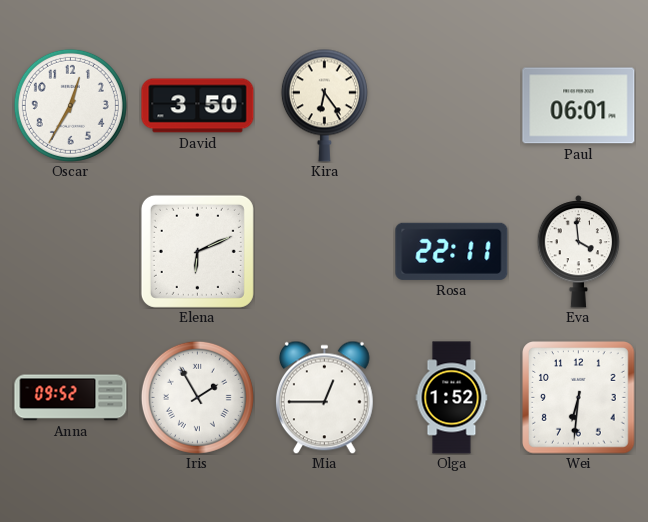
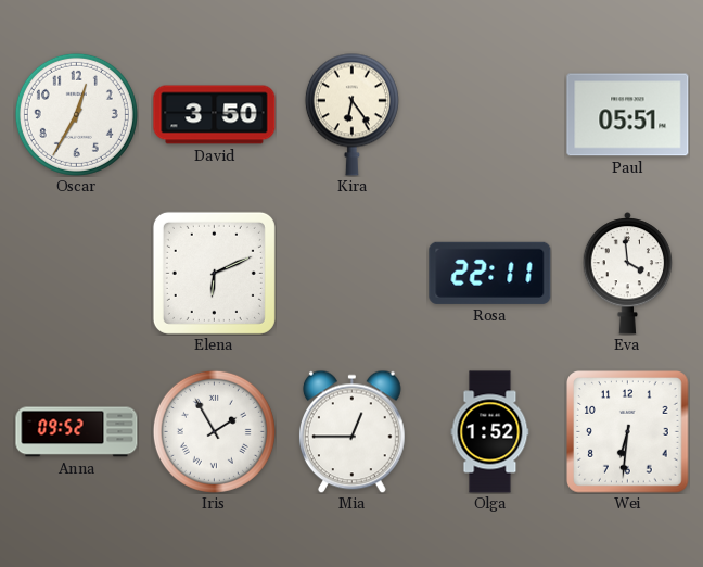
Paul: 06:01 -> 05:51 (628, 115)
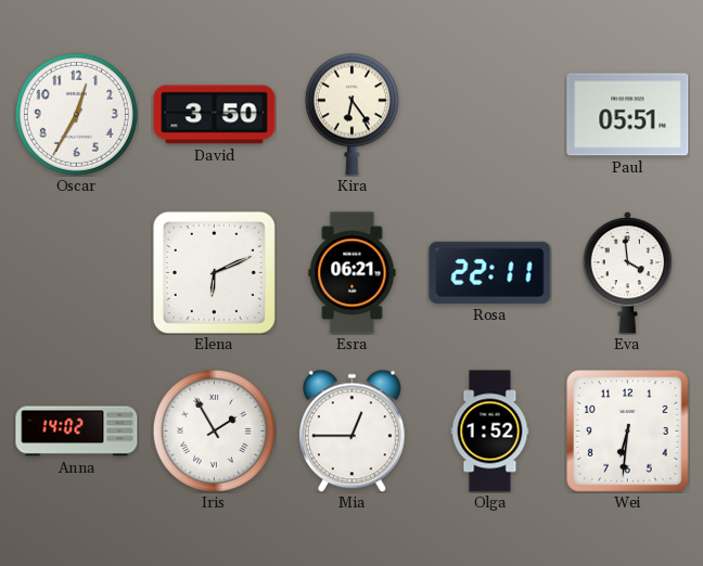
Esra: none -> 06:21 (353, 273)
Anna: 09:52 -> 14:02 (77, 432)
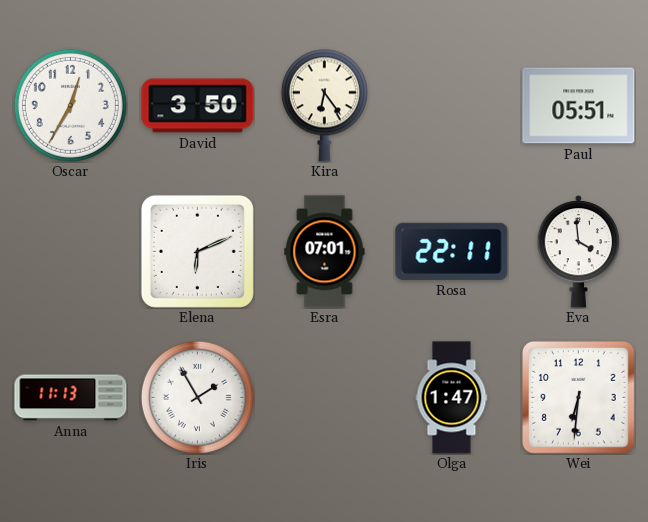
Esra: 06:21 -> 07:01 (325, 252)
Anna: 14:02 -> 11:13 (71, 398)
Mia: 12:45 -> none (351, 430)
Olga: 1:52 -> 1:47 (452, 398)
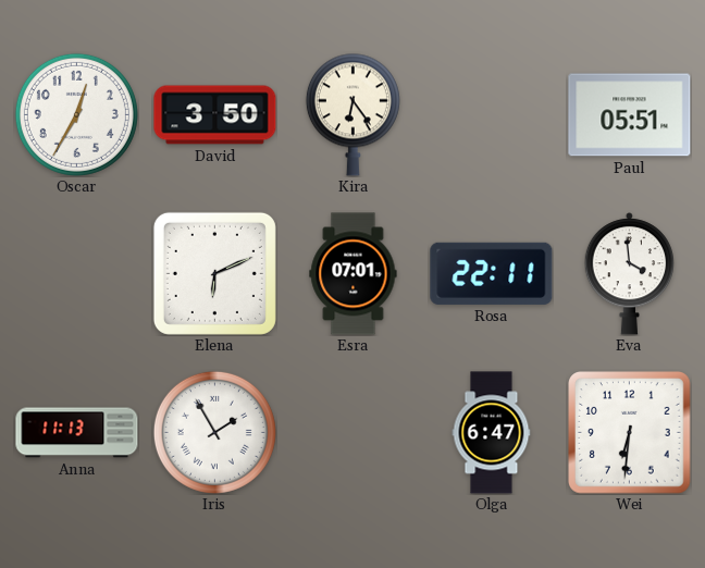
Olga: 1:47 -> 6:47 (492, 433)
